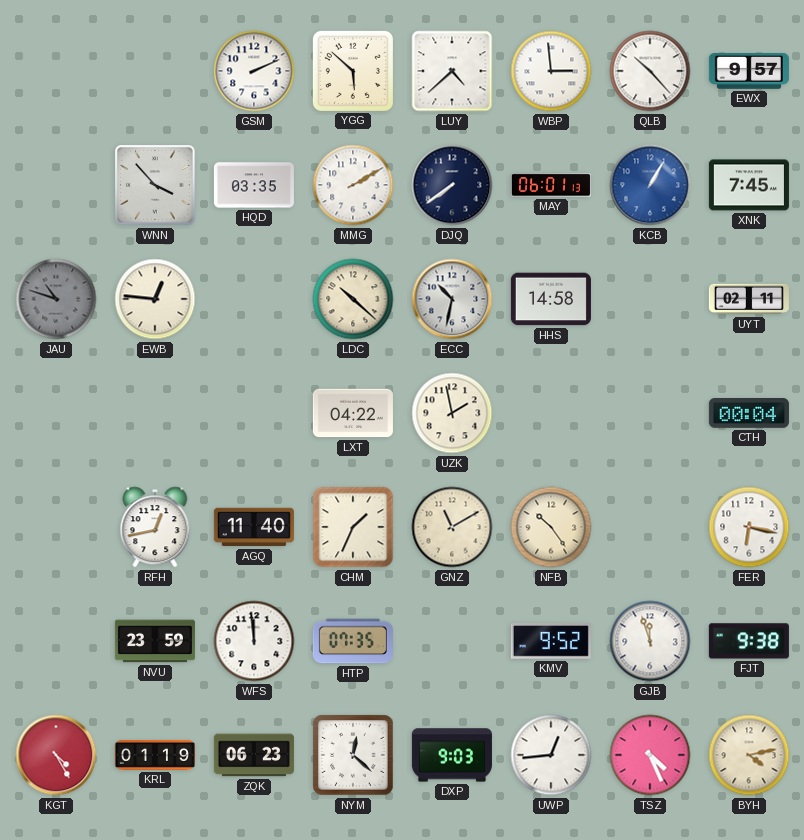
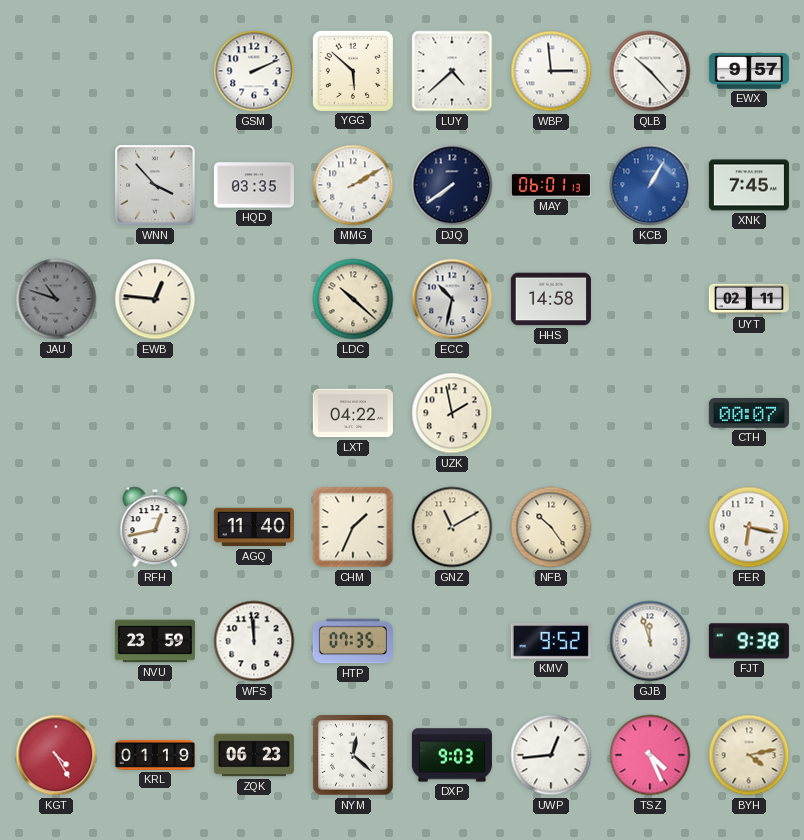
CTH: 00:04 -> 00:07 (749, 414)
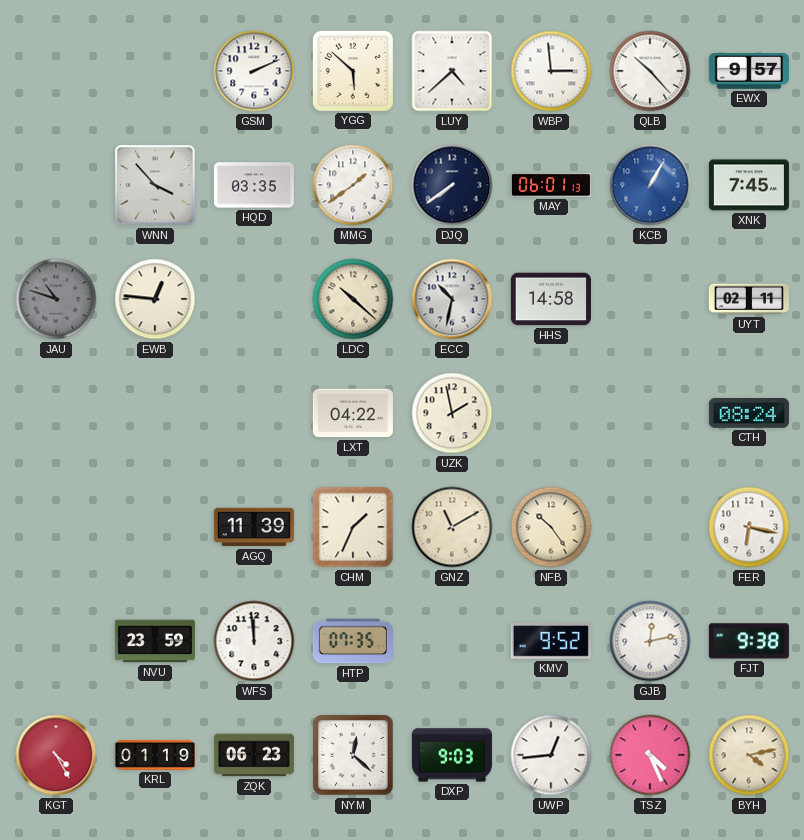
MMG: 2:10 -> 1:39 (353, 185)
CTH: 00:07 -> 08:24 (749, 414)
RFH: 12:43 -> none (155, 527)
AGQ: 11:40 -> 11:39 (254, 527)
GJB: 11:57 -> 12:13 (650, 641)
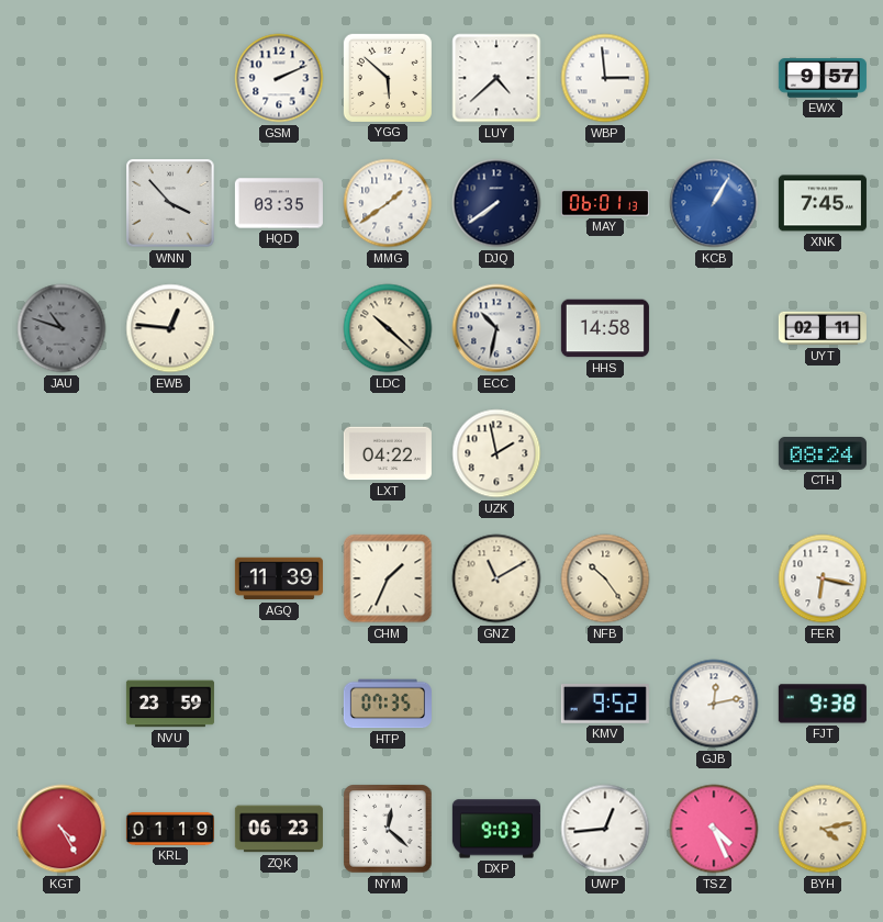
QLB: 10:23 -> none (650, 71)
WFS: 11:59 -> none (254, 641)
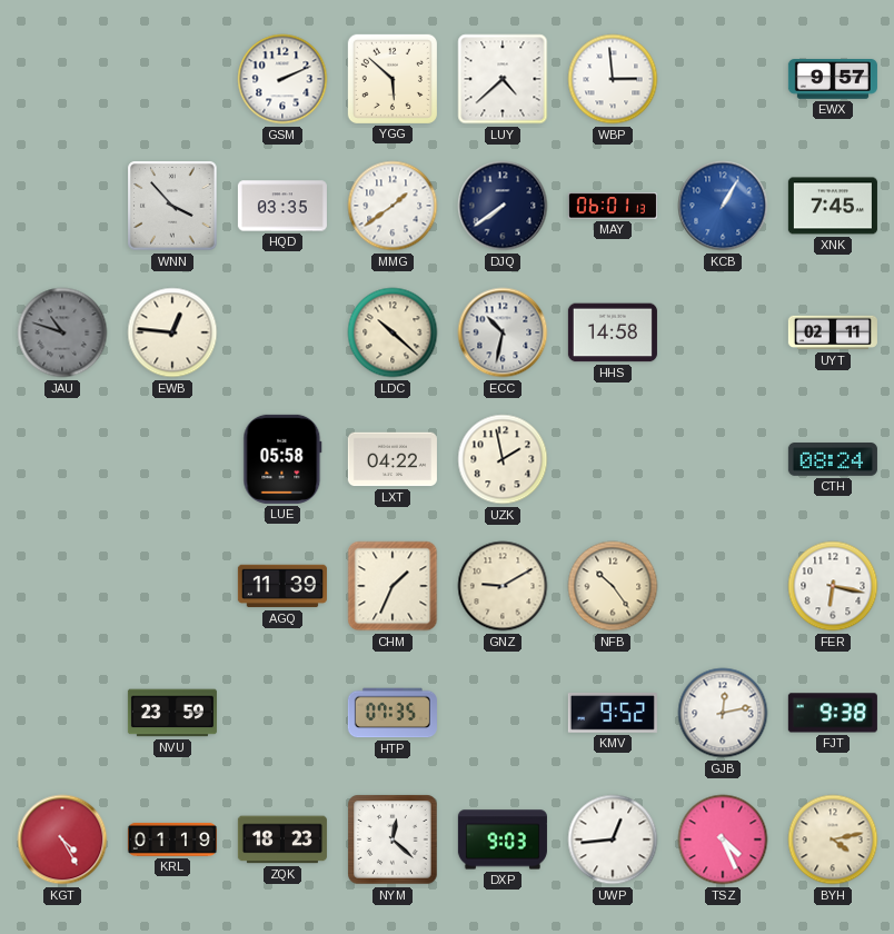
LUE: none -> 05:58 (282, 459)
GNZ: 11:10 -> 9:10 (503, 586)
ZQK: 06:23 -> 18:23 (282, 839)
